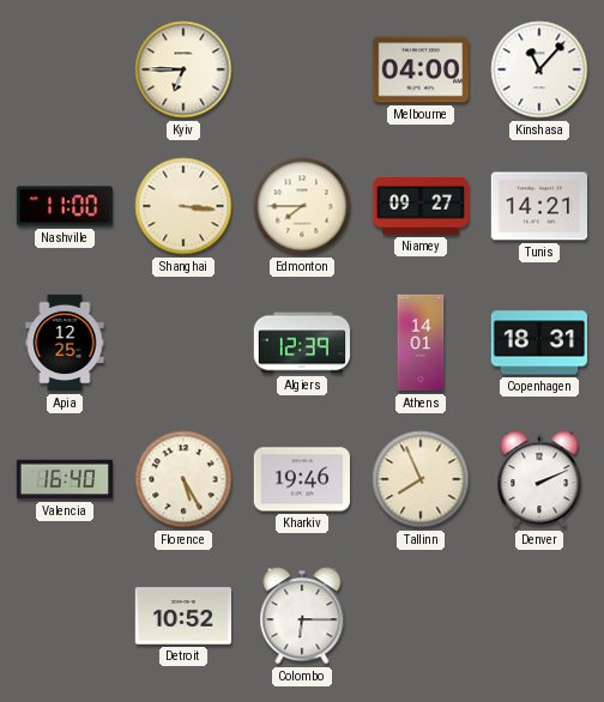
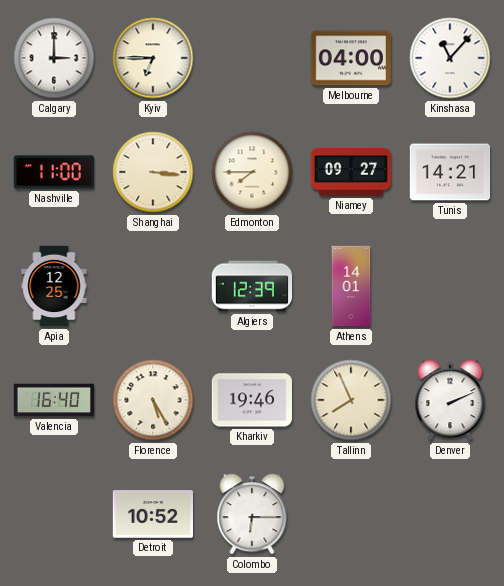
Calgary: none -> 3:00 (54, 58)
Copenhagen: 18:31 -> none (538, 343)
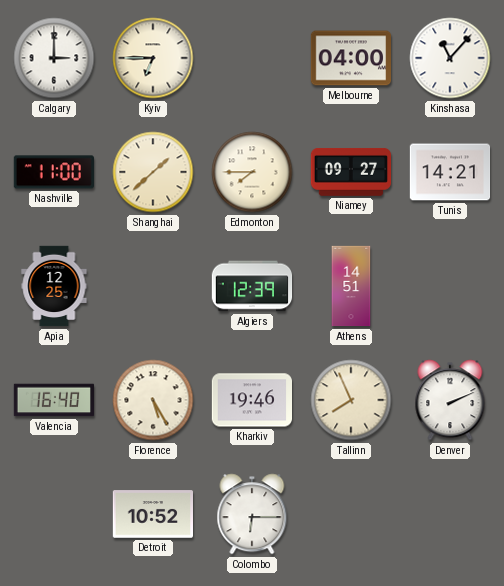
Shanghai: 3:16 -> 1:38 (153, 172)
Athens: 14:01 -> 14:51 (351, 286)
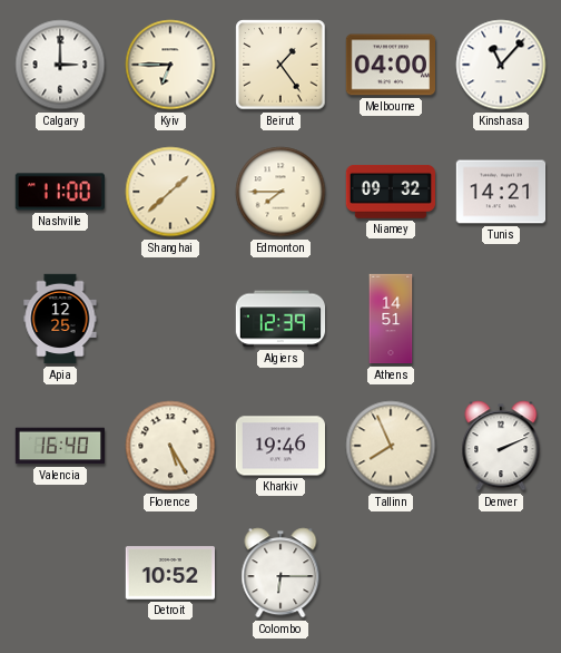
Beirut: none -> 1:24 (280, 65)
Niamey: 09:27 -> 09:32 (390, 192)
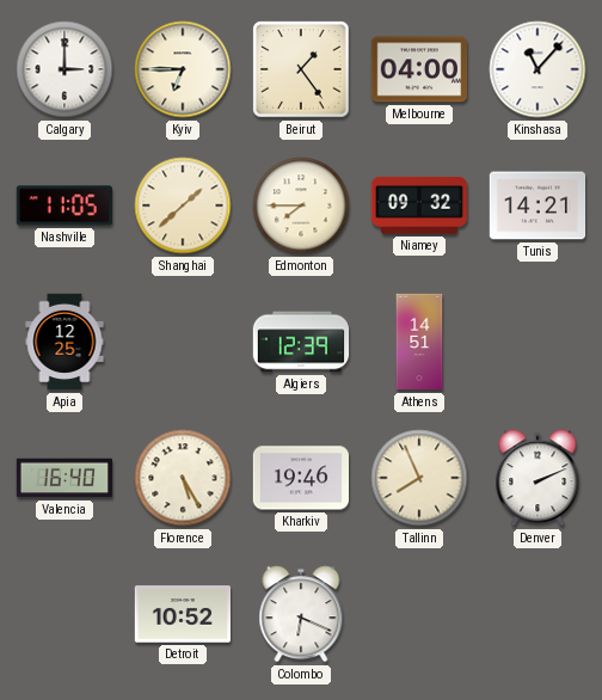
Nashville: 11:00 -> 11:05 (63, 205)
Colombo: 6:15 -> 6:19 (301, 614)
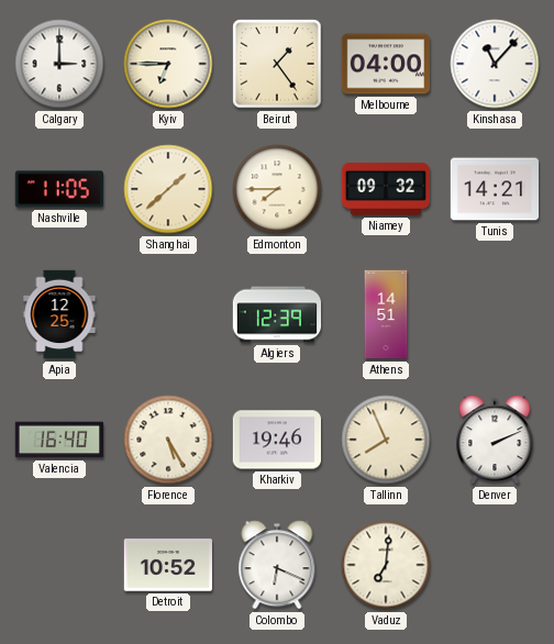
Vaduz: none -> 7:01 (386, 565)
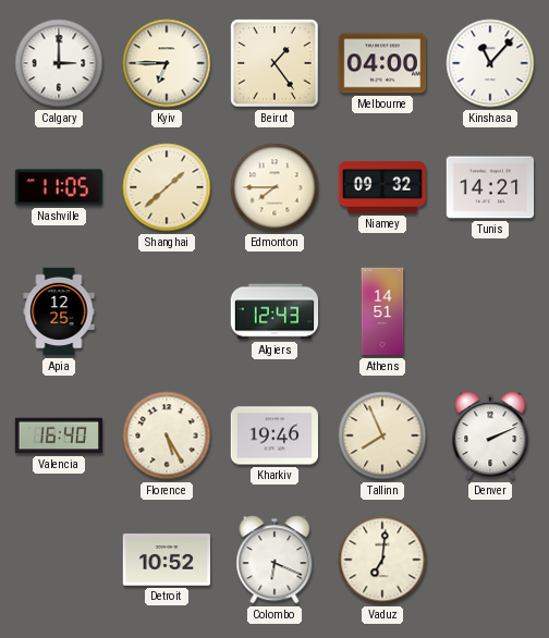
Algiers: 12:39 -> 12:43 (274, 311)
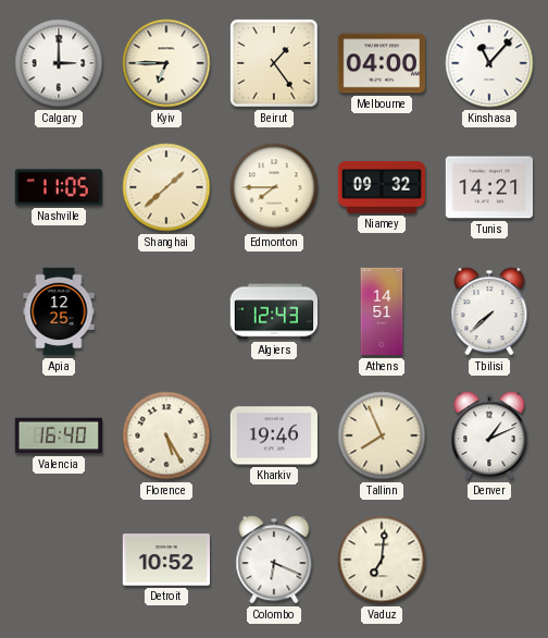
Tbilisi: none -> 7:38 (489, 311)
Denver: 2:11 -> 1:11 (489, 435)
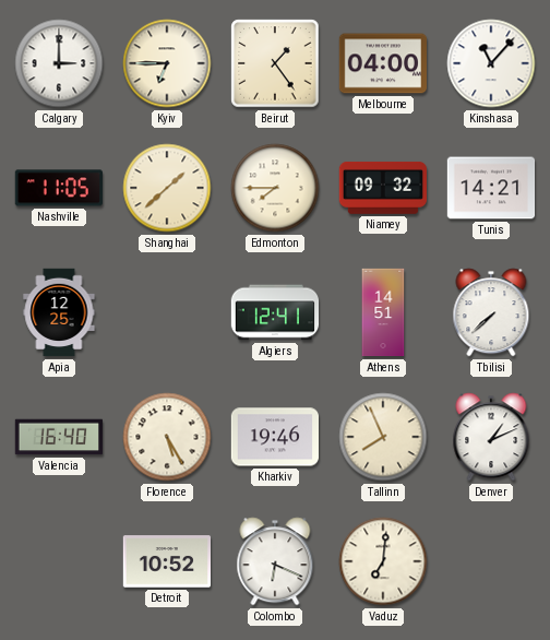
Algiers: 12:43 -> 12:41 (275, 312)
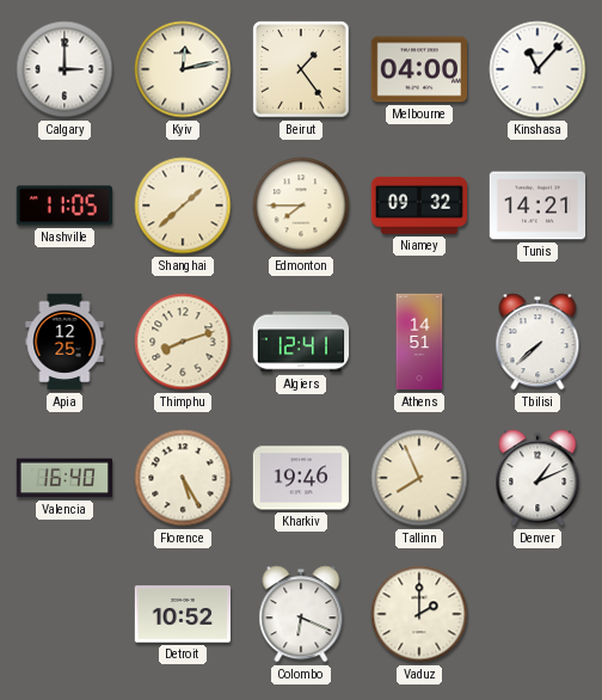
Kyiv: 6:45 -> 12:13 (183, 69)
Thimphu: none -> 8:12 (183, 342)
Vaduz: 7:01 -> 2:00 (419, 614)
